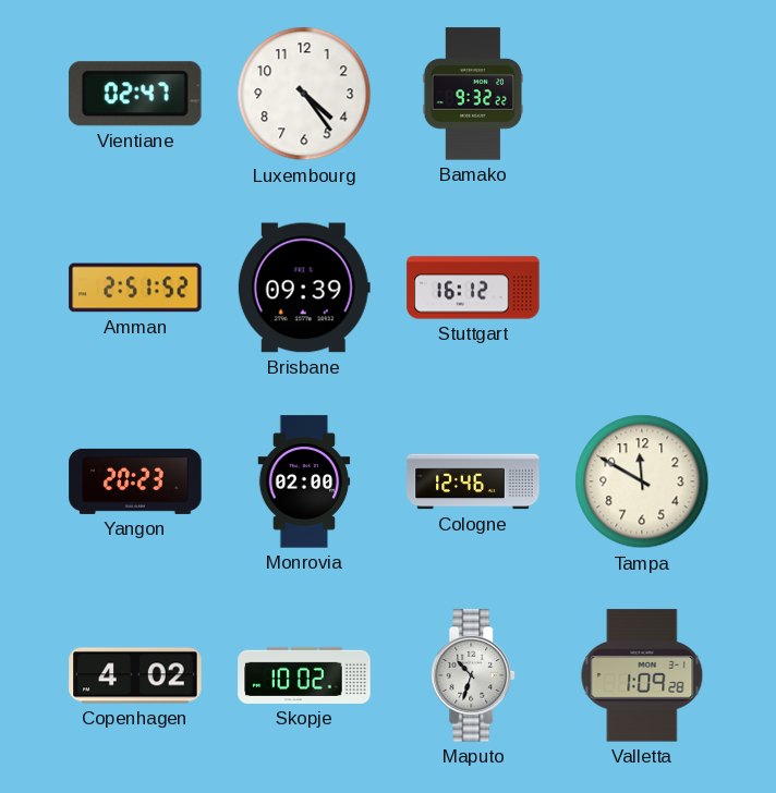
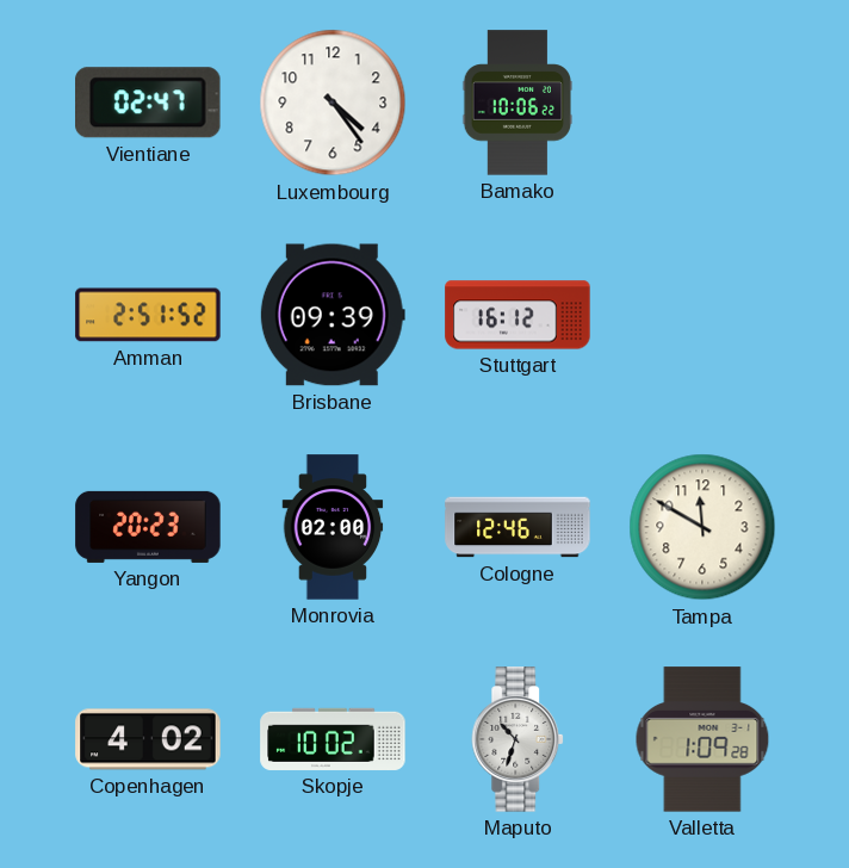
Bamako: 9:32 -> 10:06 (518, 103)
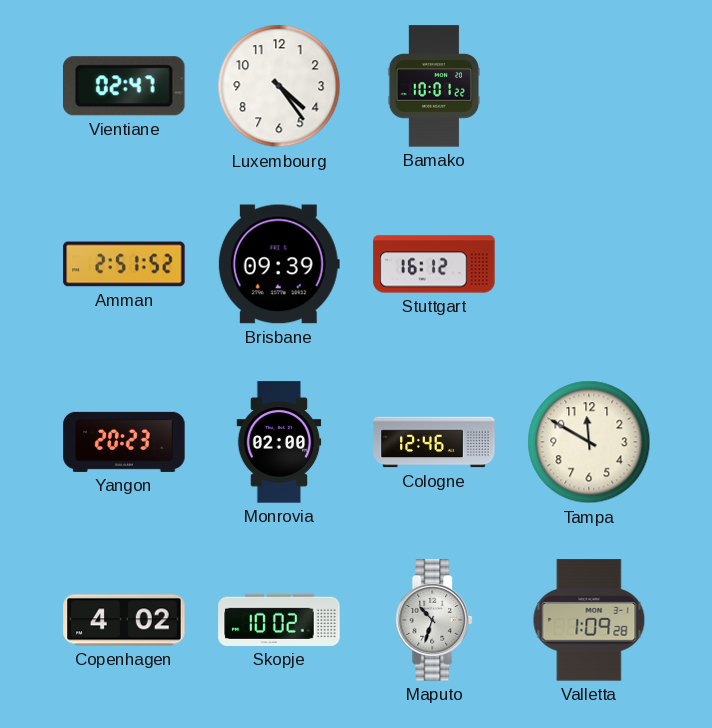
Bamako: 10:06 -> 10:01 (434, 86)
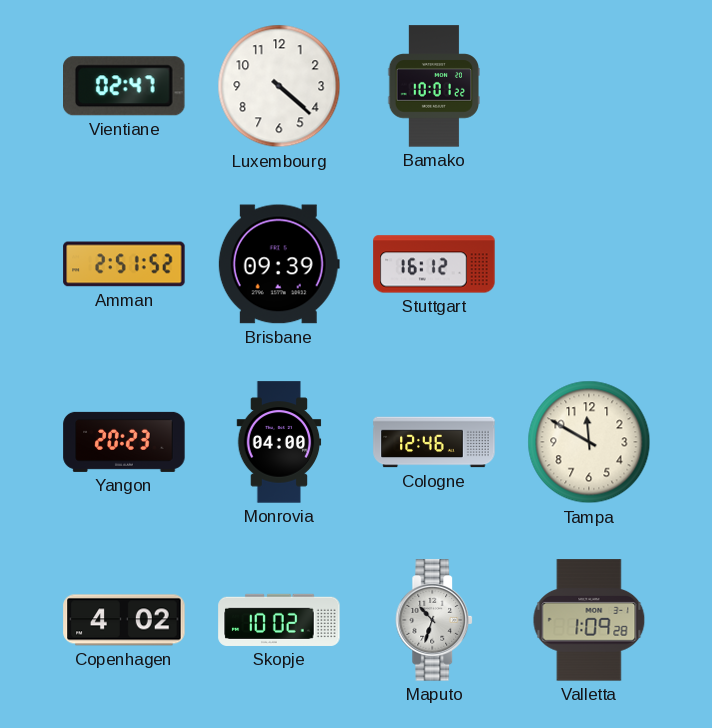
Luxembourg: 4:24 -> 4:22 (279, 86)
Monrovia: 02:00 -> 04:00 (279, 442)
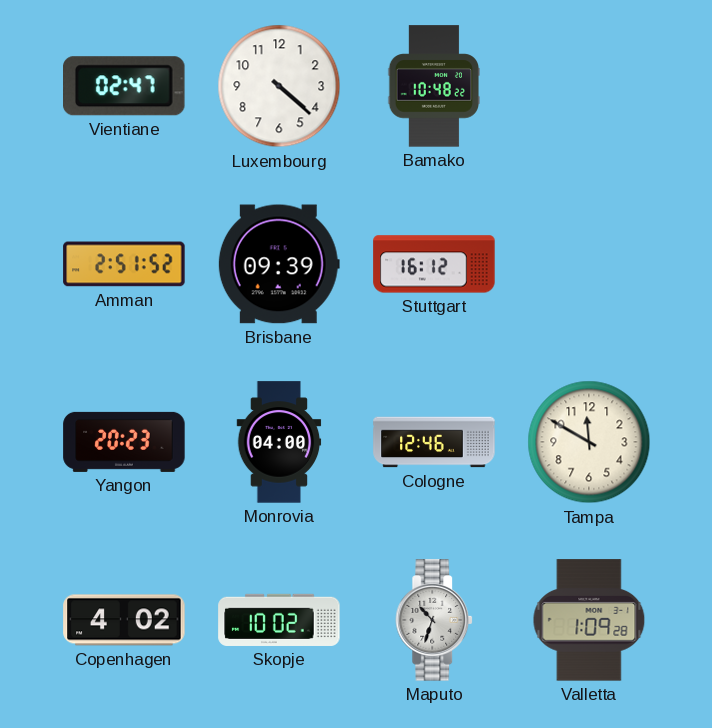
Bamako: 10:01 -> 10:48 (434, 86)
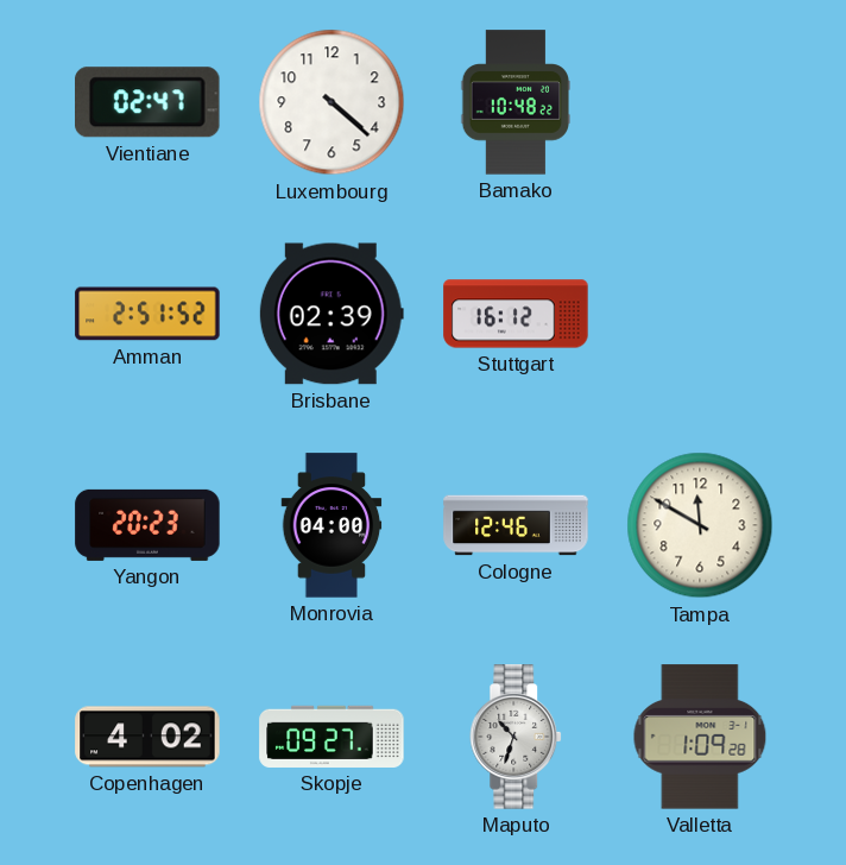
Brisbane: 09:39 -> 02:39 (332, 314)
Skopje: 10:02 -> 09:27 (332, 737)
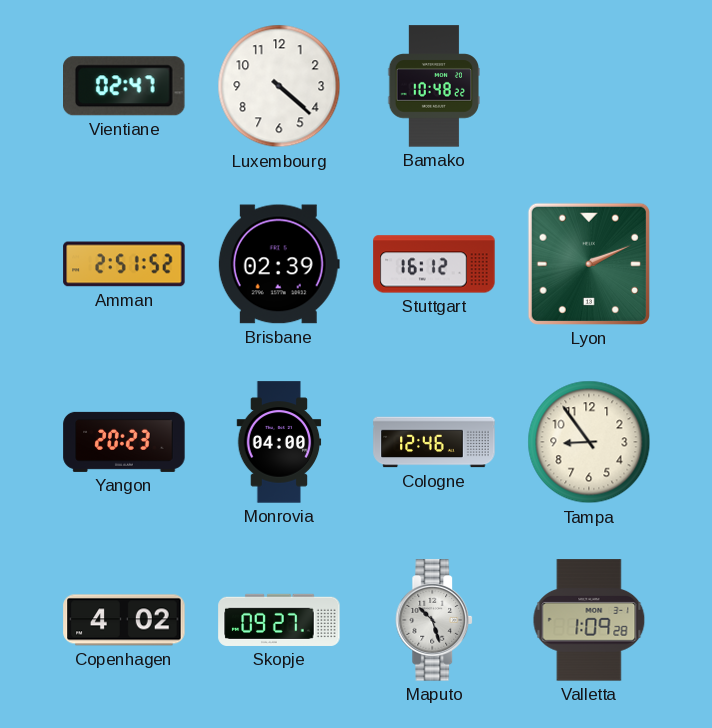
Lyon: none -> 2:11 (589, 264)
Tampa: 11:50 -> 8:54 (589, 442)
Maputo: 10:33 -> 10:27 (435, 620)
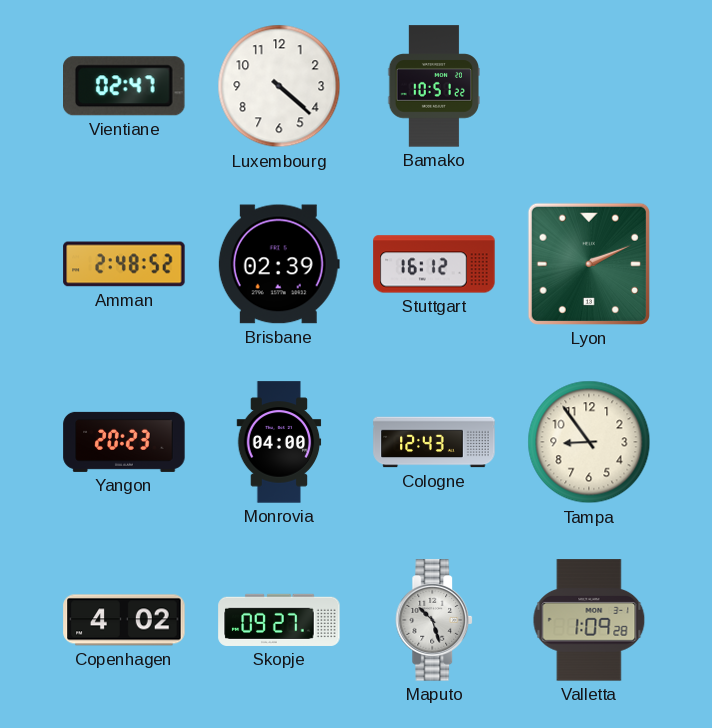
Bamako: 10:48 -> 10:51 (434, 86)
Amman: 2:51 -> 2:48 (124, 264)
Cologne: 12:46 -> 12:43 (434, 442)
